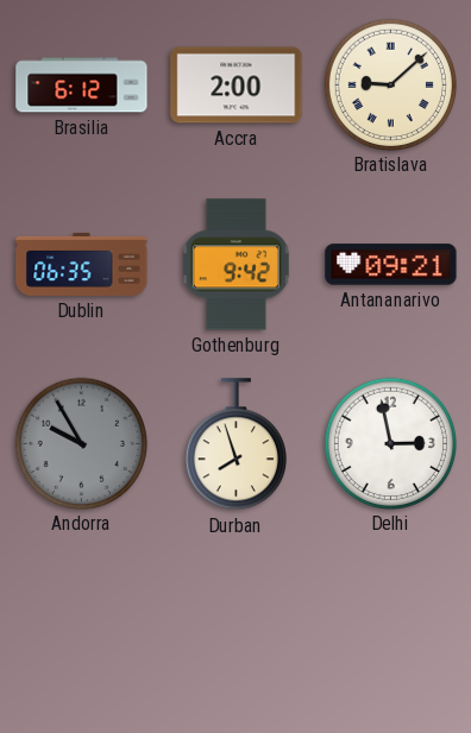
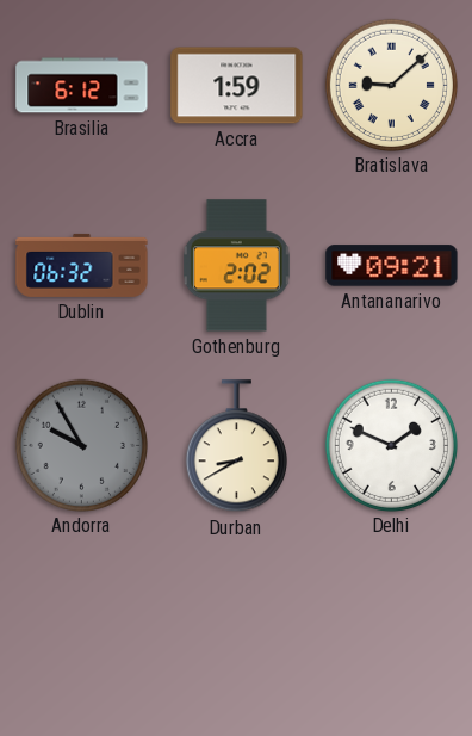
Accra: 2:00 -> 1:59 (237, 86)
Dublin: 06:35 -> 06:32 (82, 265)
Gothenburg: 9:42 -> 2:02 (236, 266)
Durban: 7:57 -> 8:40 (236, 446)
Delhi: 2:58 -> 1:49 (391, 445)
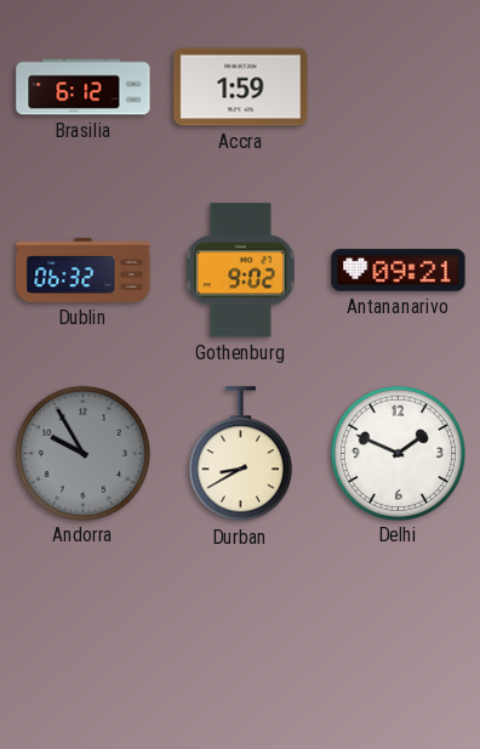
Bratislava: 9:08 -> none (391, 85)
Gothenburg: 2:02 -> 9:02 (240, 271)
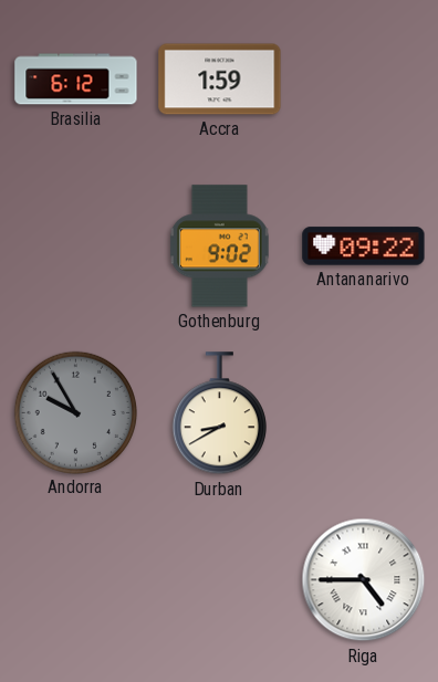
Dublin: 06:32 -> none (84, 269)
Antananarivo: 09:21 -> 09:22 (364, 246)
Delhi: 1:49 -> none (398, 453)
Riga: none -> 4:45 (364, 580)
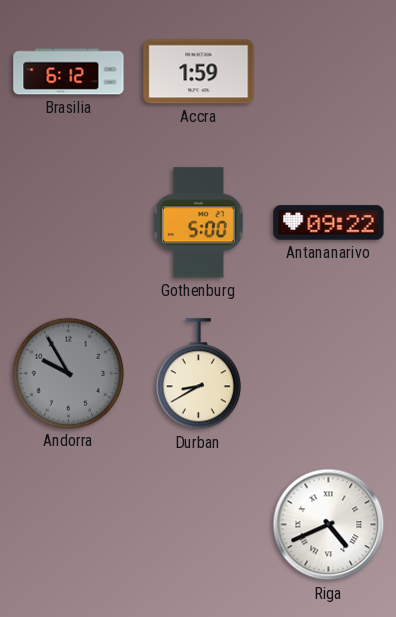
Gothenburg: 9:02 -> 5:00 (198, 223)
Riga: 4:45 -> 4:41 (329, 525)
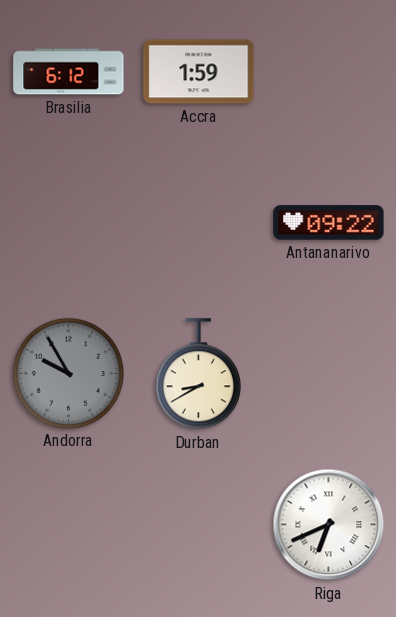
Gothenburg: 5:00 -> none (198, 223)
Riga: 4:41 -> 6:41 (329, 525)
